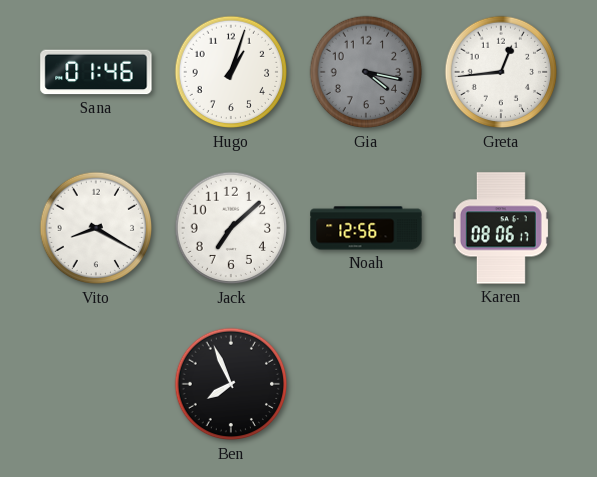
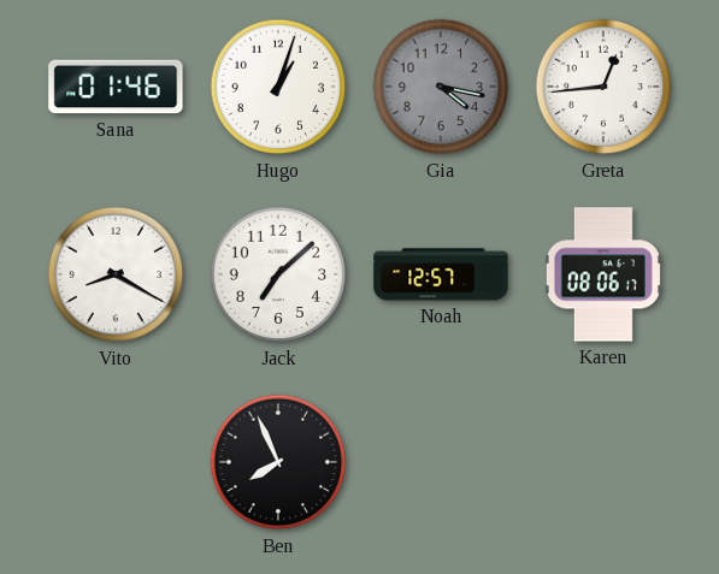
Noah: 12:56 -> 12:57 (441, 274)
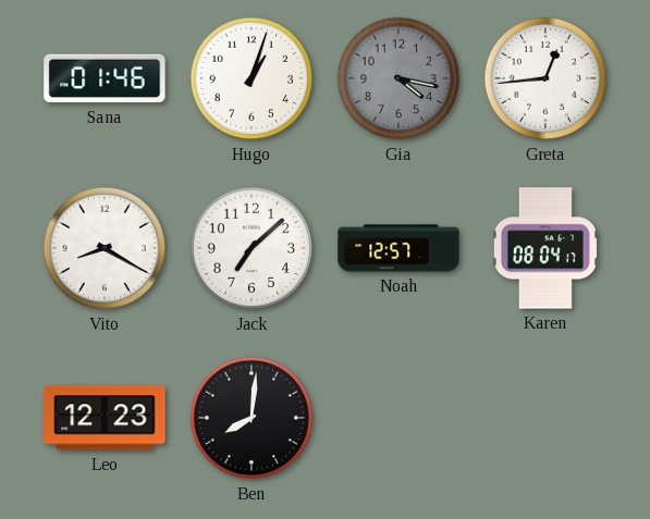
Karen: 08:06 -> 08:04 (545, 248)
Leo: none -> 12:23 (105, 418)
Ben: 7:56 -> 8:01 (252, 418)
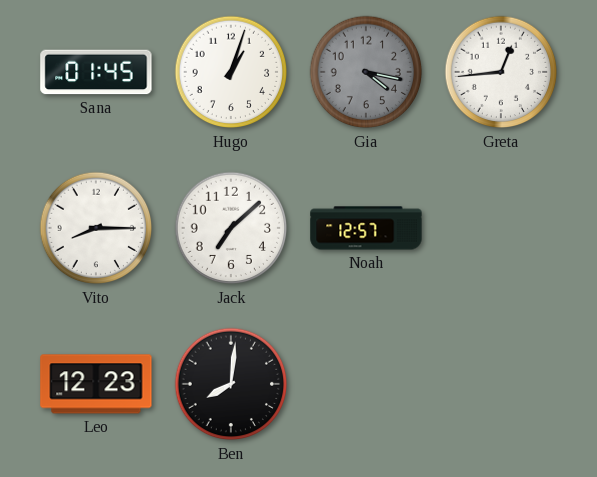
Sana: 01:46 -> 01:45 (96, 72)
Vito: 8:20 -> 8:15 (96, 228)
Karen: 08:04 -> none (545, 248)
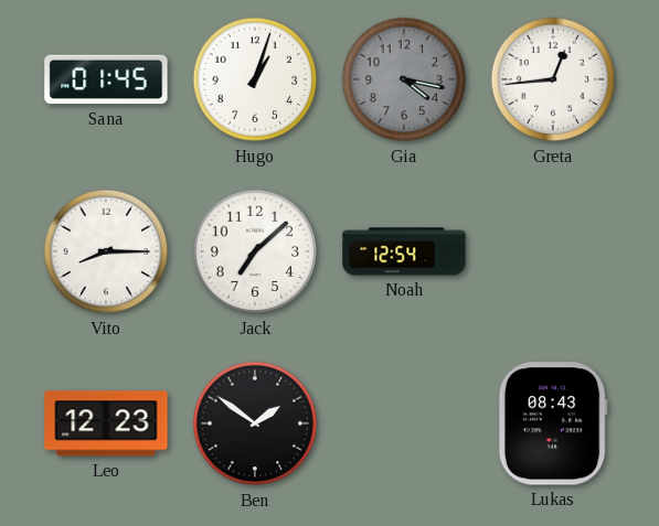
Noah: 12:57 -> 12:54 (404, 251)
Ben: 8:01 -> 1:51 (255, 423)
Lukas: none -> 08:43 (553, 423)
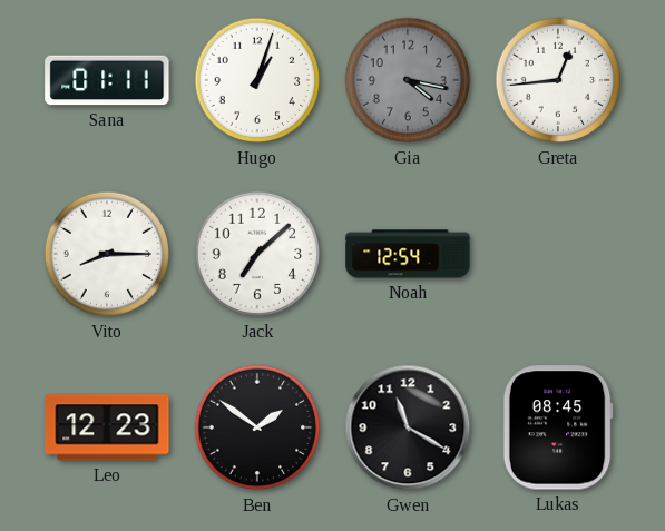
Sana: 01:45 -> 01:11 (107, 80)
Gwen: none -> 11:20 (408, 427)
Lukas: 08:43 -> 08:45 (558, 427)
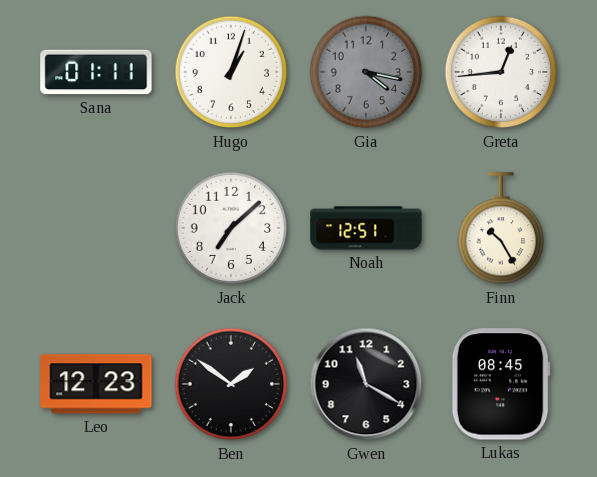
Vito: 8:15 -> none (107, 254)
Noah: 12:54 -> 12:51 (366, 228)
Finn: none -> 10:25 (500, 229)
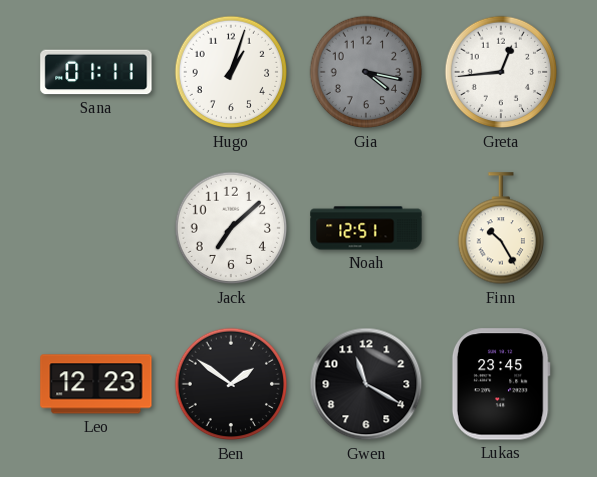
Lukas: 08:45 -> 23:45 (501, 384)
